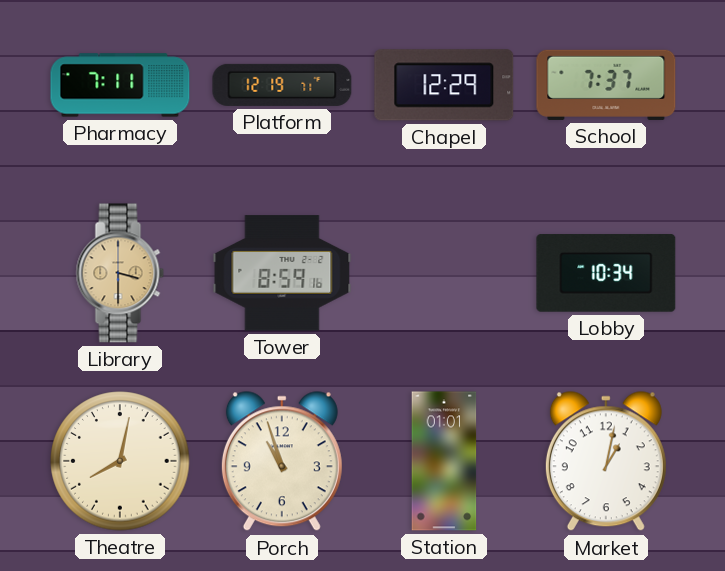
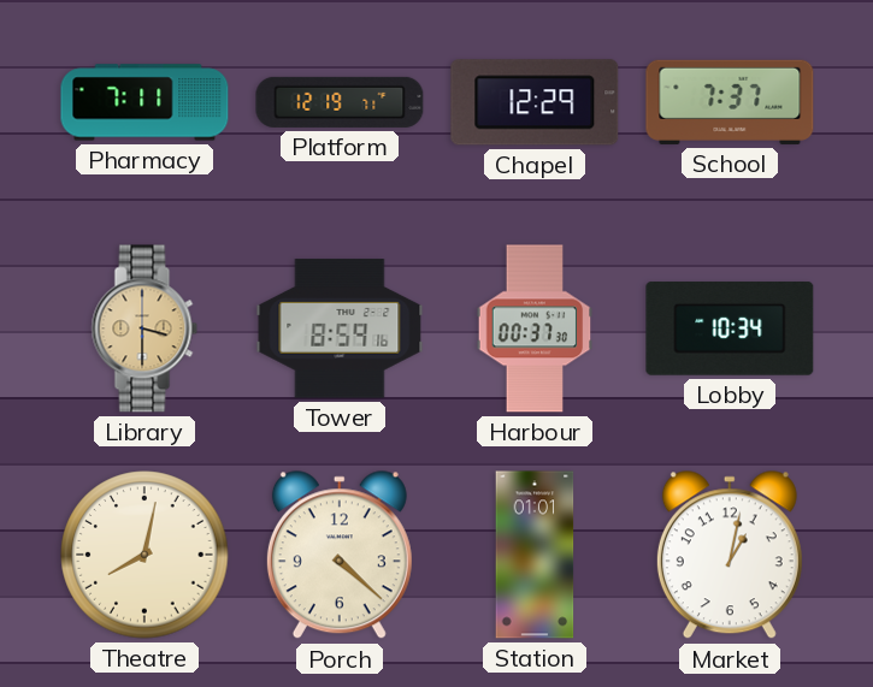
Harbour: none -> 00:37 (535, 328)
Porch: 10:57 -> 4:22 (340, 556)
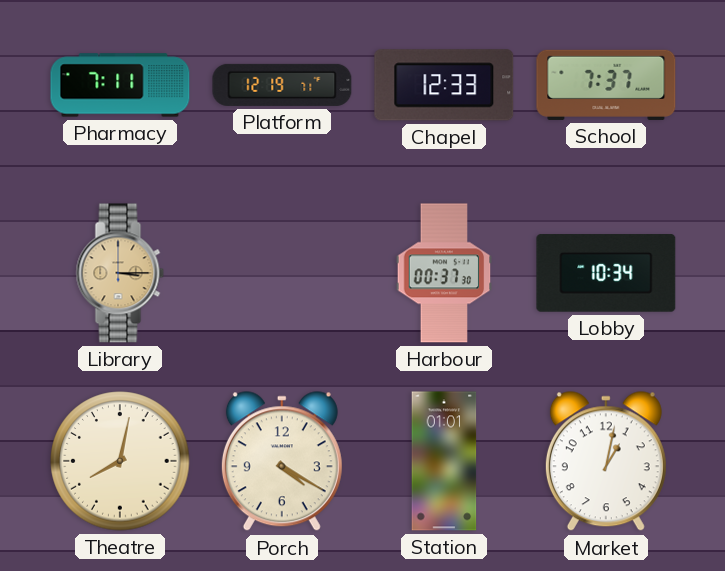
Chapel: 12:29 -> 12:33 (444, 85)
Library: 3:30 -> 3:15 (120, 273)
Tower: 8:59 -> none (340, 328)
Porch: 4:22 -> 4:20 (282, 462)
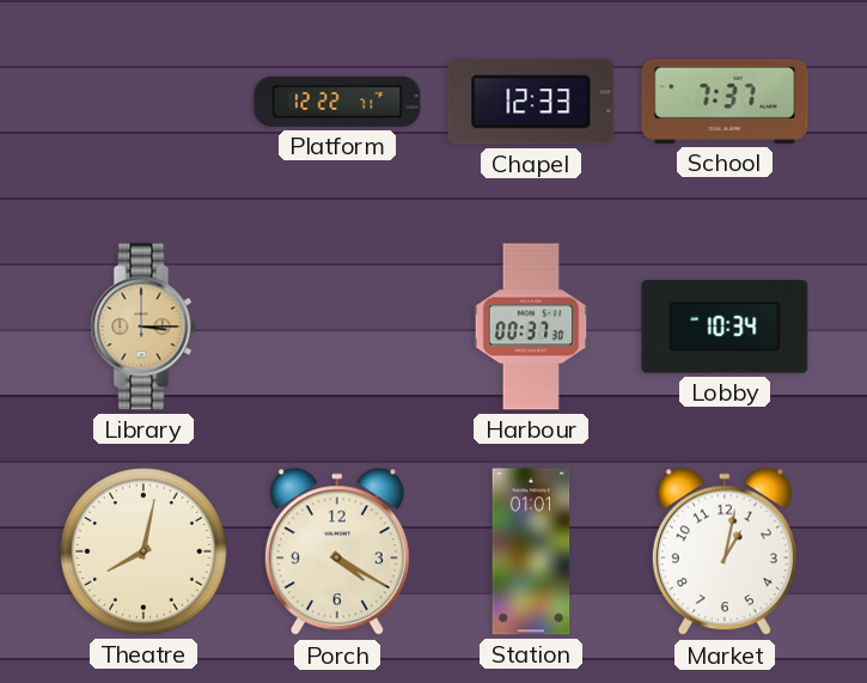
Pharmacy: 7:11 -> none (120, 85)
Platform: 12:19 -> 12:22 (337, 102)
